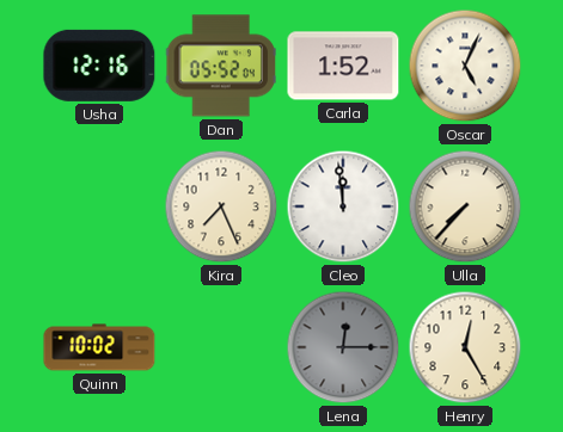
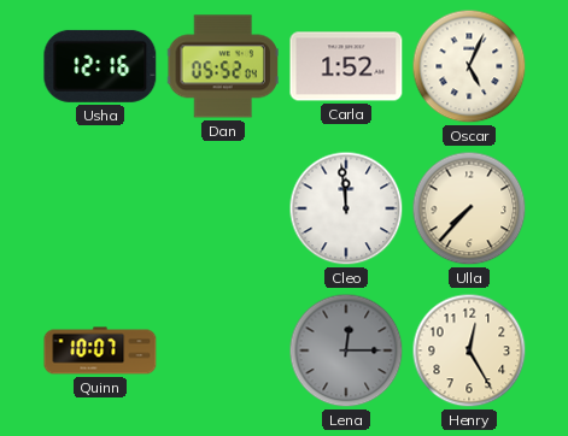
Kira: 7:26 -> none (221, 206)
Quinn: 10:02 -> 10:07 (100, 350)
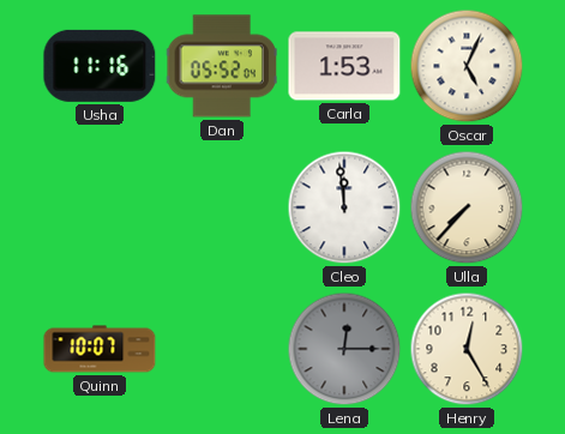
Usha: 12:16 -> 11:16 (100, 66)
Carla: 1:52 -> 1:53 (344, 66)
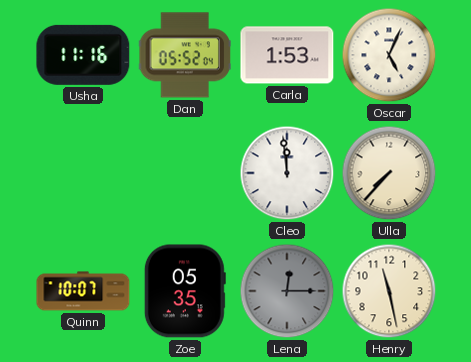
Zoe: none -> 05:35 (185, 291)
Henry: 12:25 -> 11:28 (389, 291)
